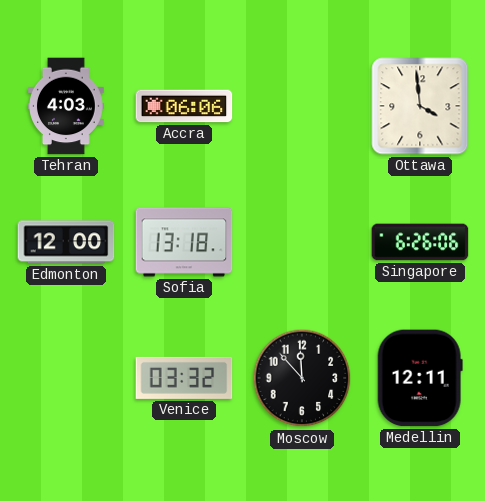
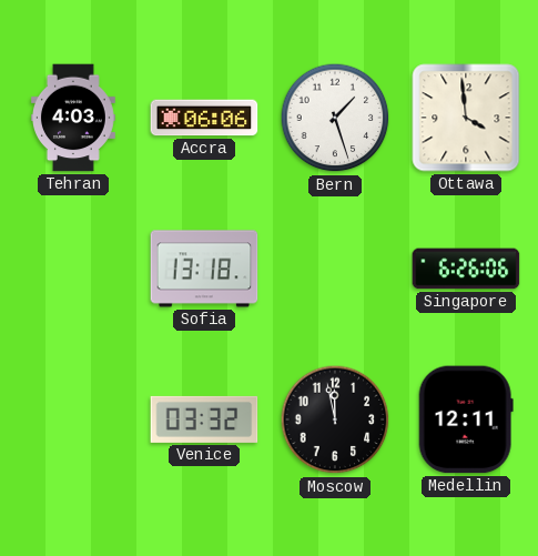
Bern: none -> 1:27 (335, 118)
Edmonton: 12:00 -> none (66, 242)
Moscow: 11:53 -> 11:58 (335, 419)
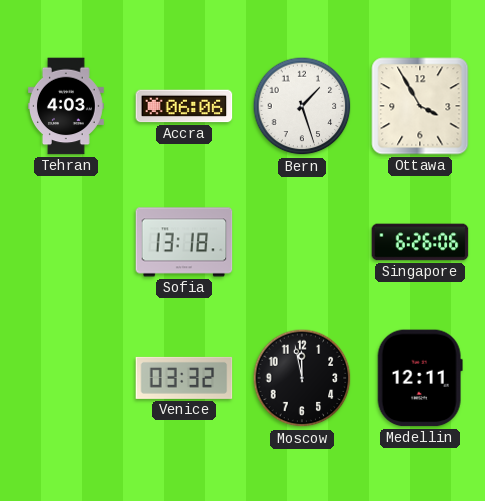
Ottawa: 3:59 -> 3:55 (420, 106)
